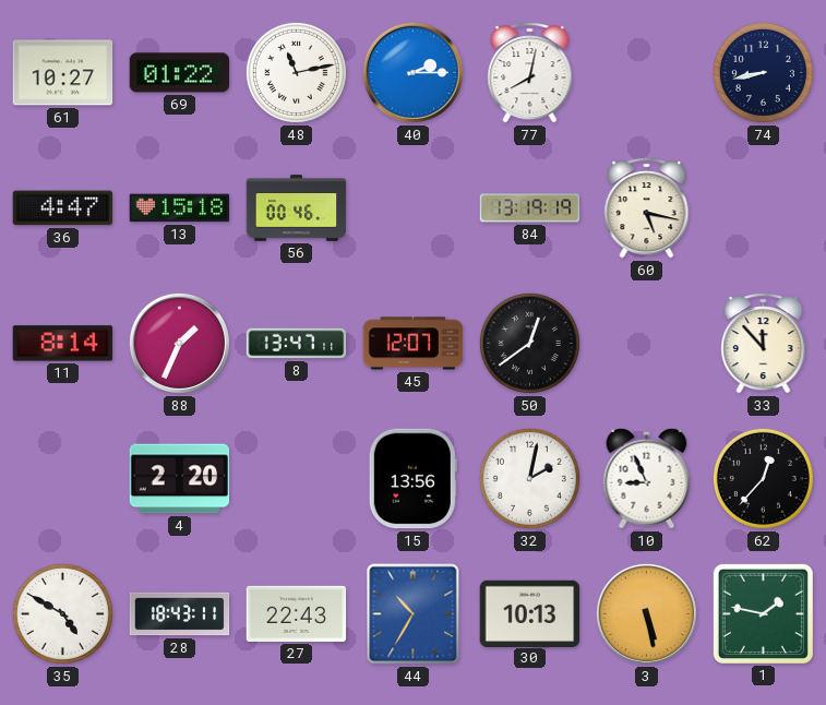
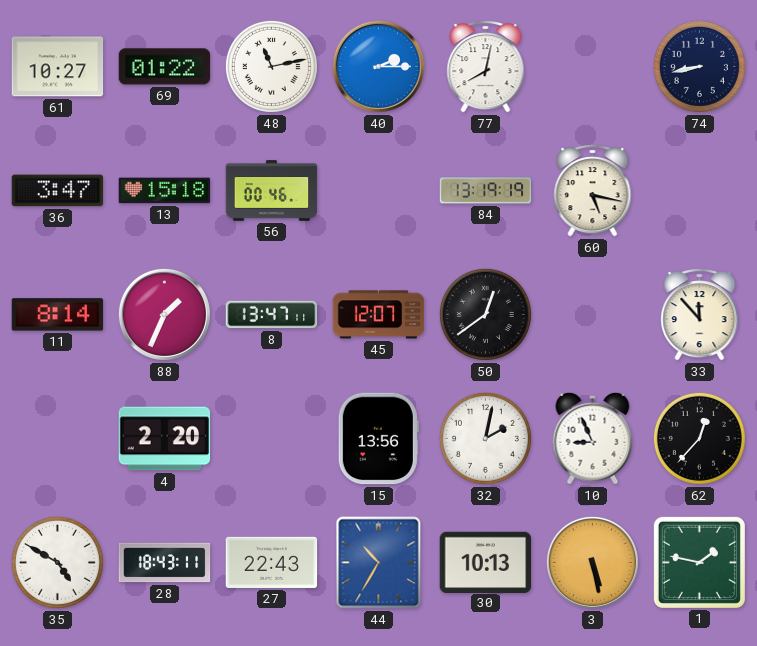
36: 4:47 -> 3:47 (58, 191)
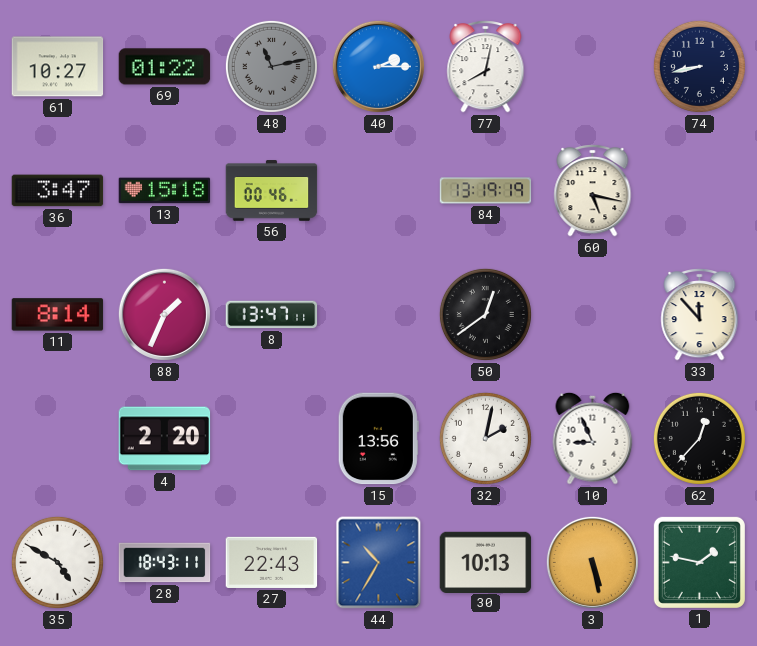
48 dial: white -> grey (271, 66)
45: 12:07 -> none (379, 315)
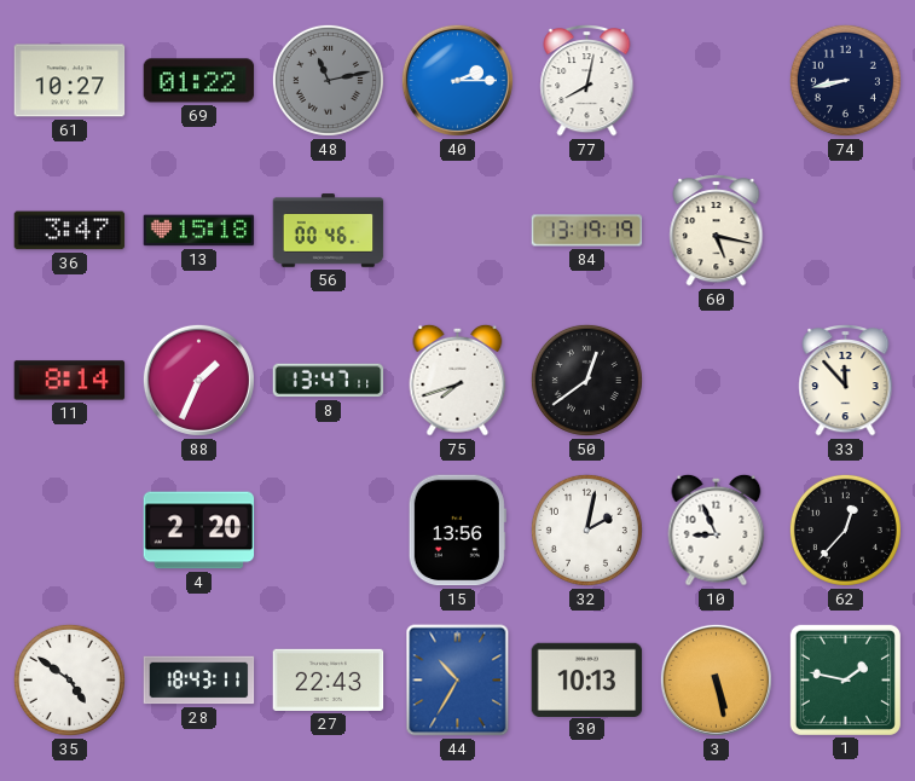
75: none -> 7:42 (458, 380)
35: 4:50 -> 4:51 (69, 679)
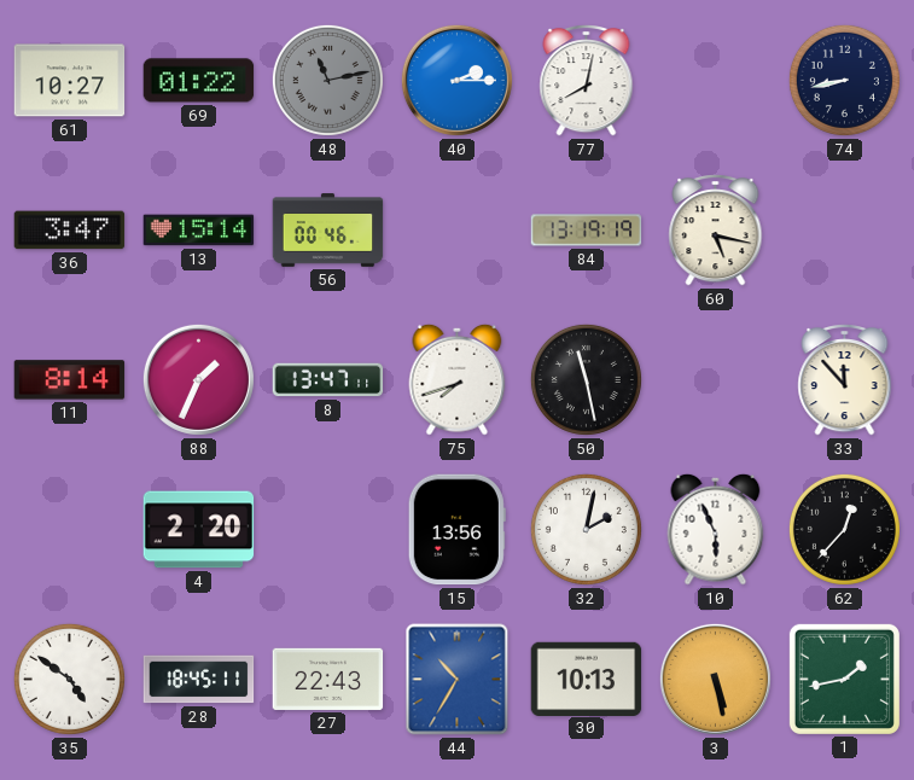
13: 15:18 -> 15:14 (199, 231)
50: 12:39 -> 11:28 (586, 379)
10: 8:56 -> 5:56 (716, 529)
28: 18:43 -> 18:45 (199, 680)
1: 1:47 -> 1:43 (844, 679)
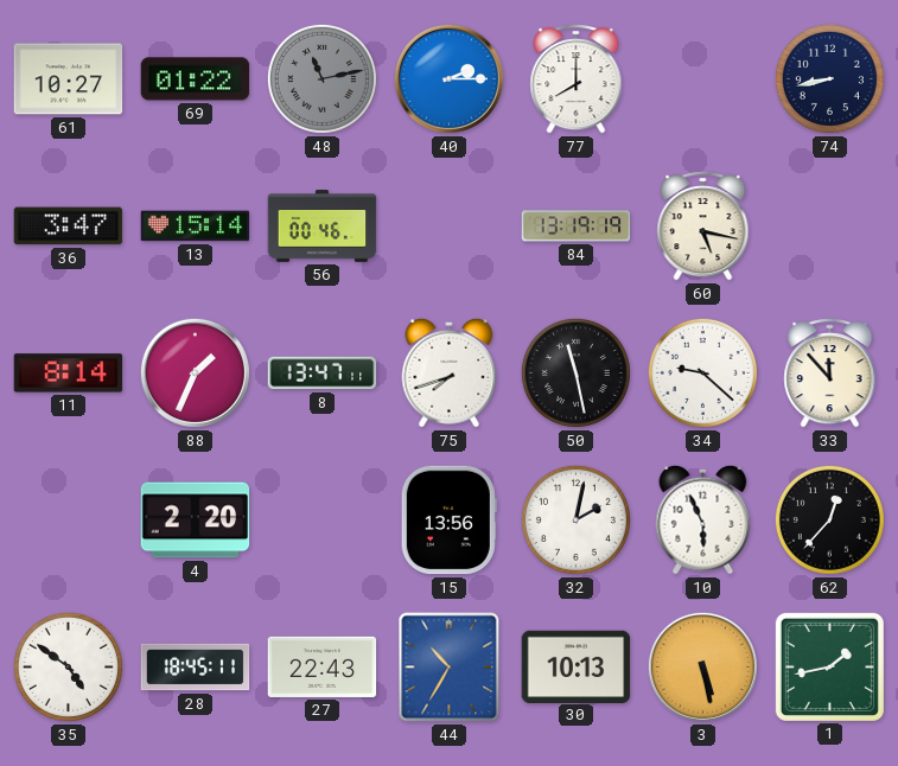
77: 8:02 -> 8:00 (577, 79)
34: none -> 9:22 (702, 372)
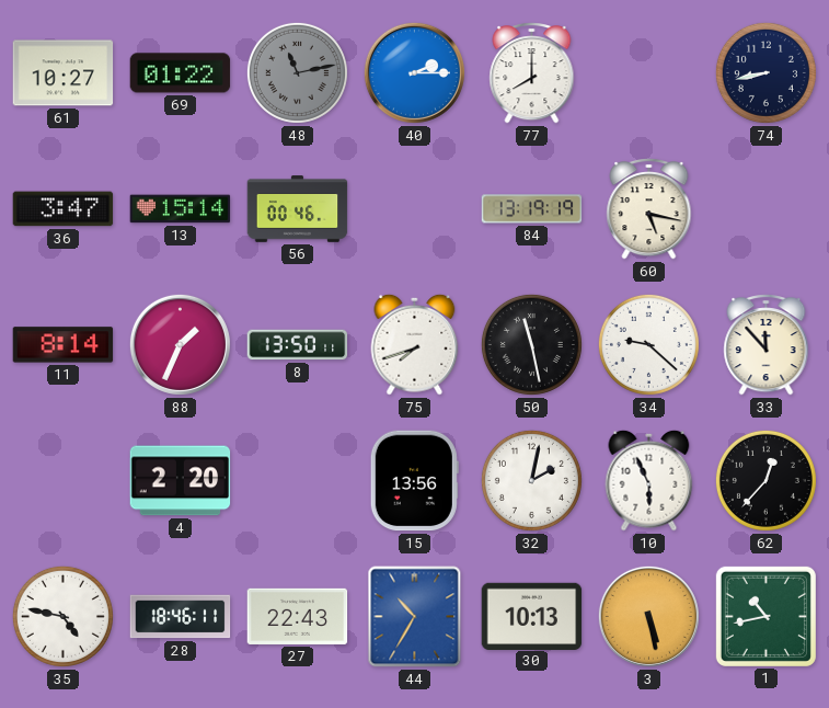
8: 13:47 -> 13:50 (298, 345)
35: 4:51 -> 4:47 (62, 616)
28: 18:45 -> 18:46 (181, 617)
1: 1:43 -> 10:43 (765, 616)
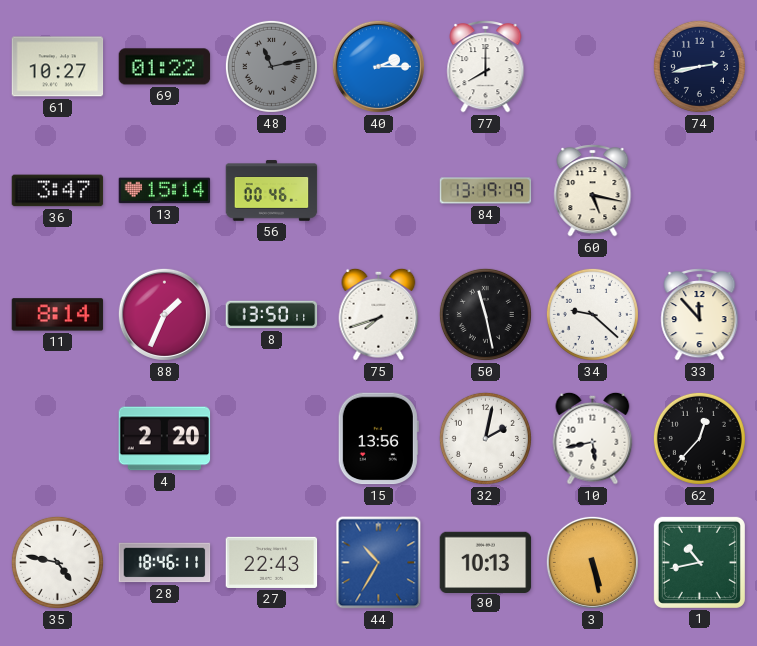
74: 8:43 -> 2:43 (699, 66)
10: 5:56 -> 5:43 (593, 438)
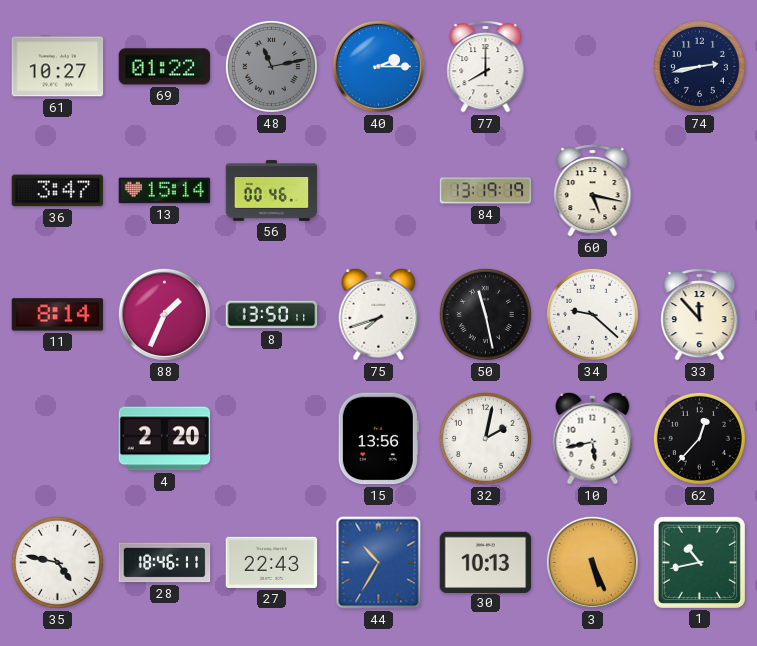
3: 5:28 -> 5:26 (592, 562)
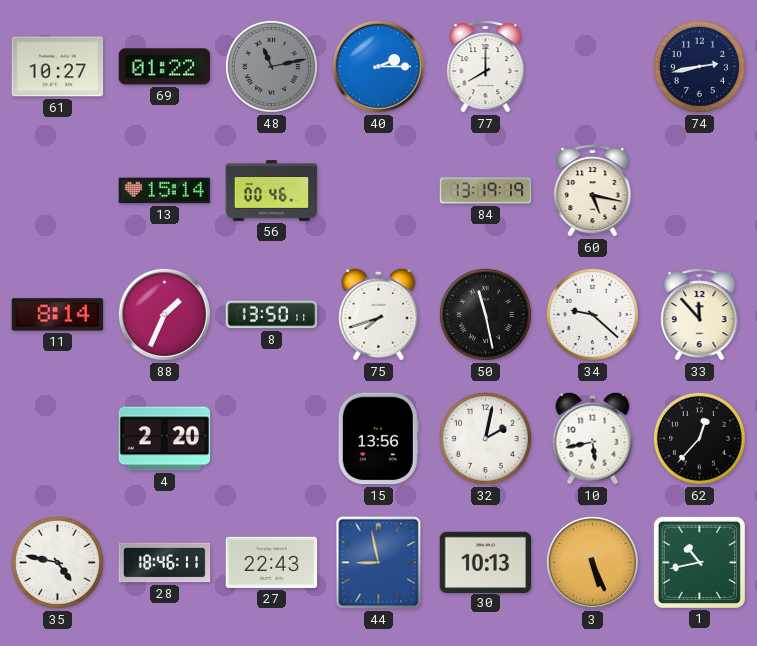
36: 3:47 -> none (58, 191)
44: 10:35 -> 8:58 (379, 563)
